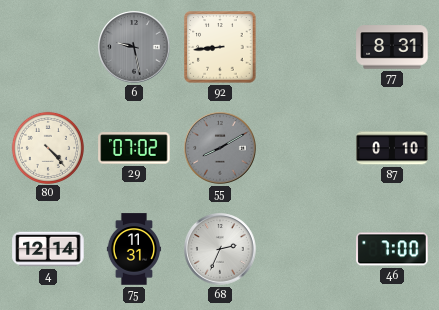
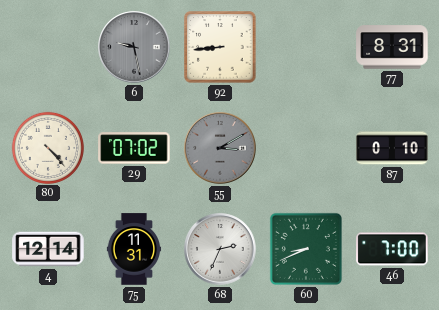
55: 8:10 -> 3:10 (220, 148)
60: none -> 8:41 (306, 249)
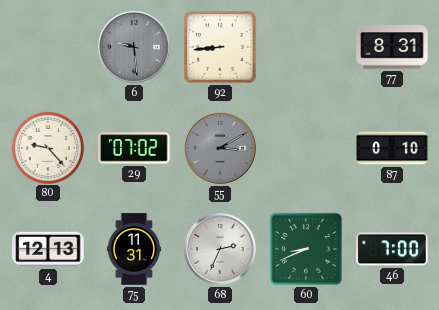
6: 9:28 -> 9:29 (134, 47)
80: 4:23 -> 9:23 (47, 147)
4: 12:14 -> 12:13 (48, 249)
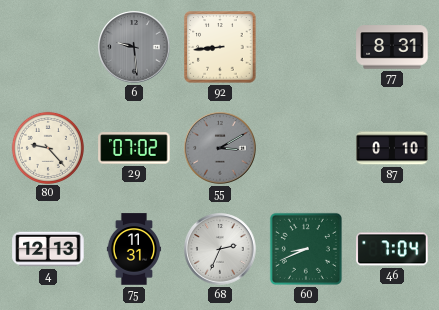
46: 7:00 -> 7:04 (392, 249)
